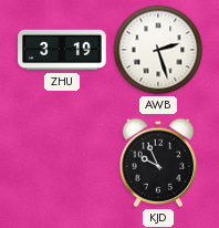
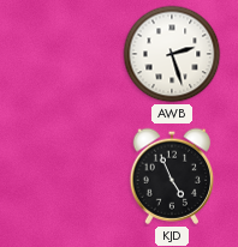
ZHU: 3:19 -> none (62, 50)
KJD: 9:56 -> 4:56 (172, 176)
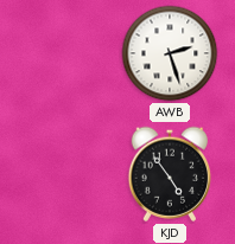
KJD: 4:56 -> 4:54 (170, 174)
